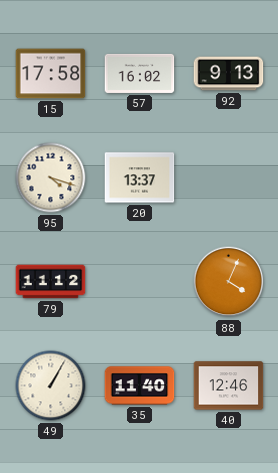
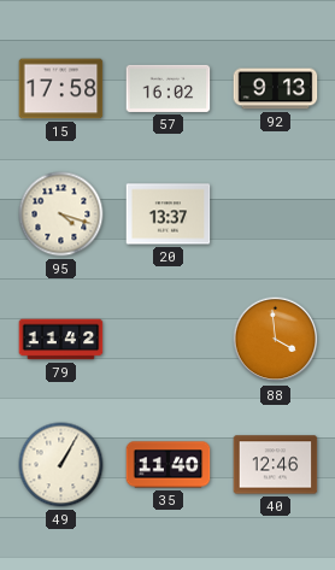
79: 11:12 -> 11:42 (61, 340)
88: 4:04 -> 3:59 (276, 340)
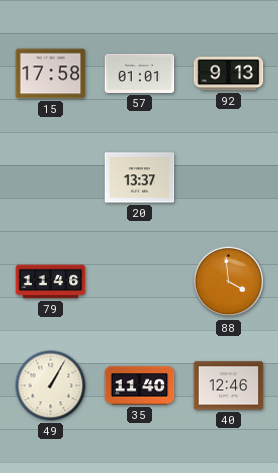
57: 16:02 -> 01:01 (140, 73)
95: 4:18 -> none (61, 215)
79: 11:42 -> 11:46 (51, 282)
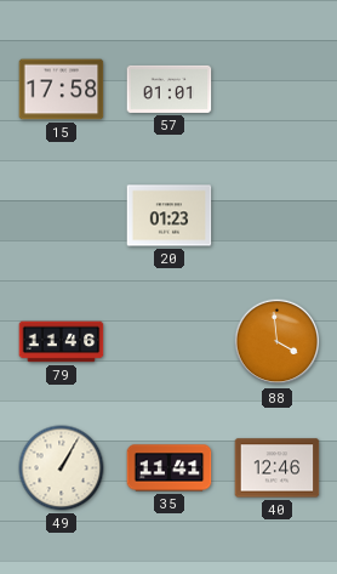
92: 9:13 -> none (229, 74)
20: 13:37 -> 01:23 (170, 216)
35: 11:40 -> 11:41 (170, 468)
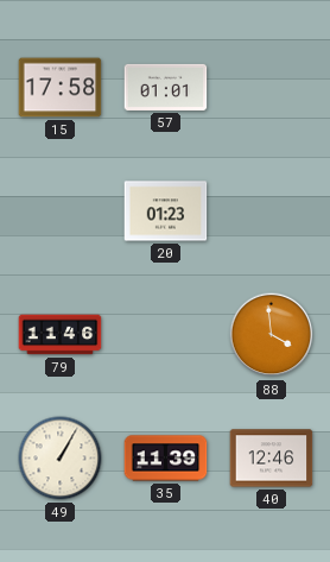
35: 11:41 -> 11:39 (166, 459)
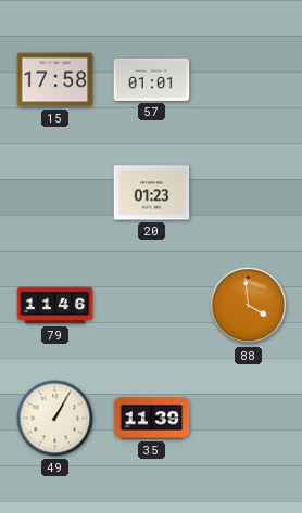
40: 12:46 -> none (272, 459)
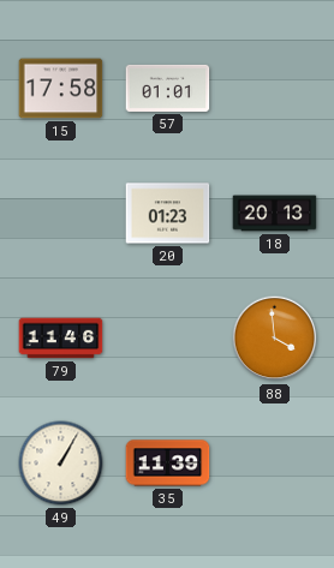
18: none -> 20:13 (275, 214)
